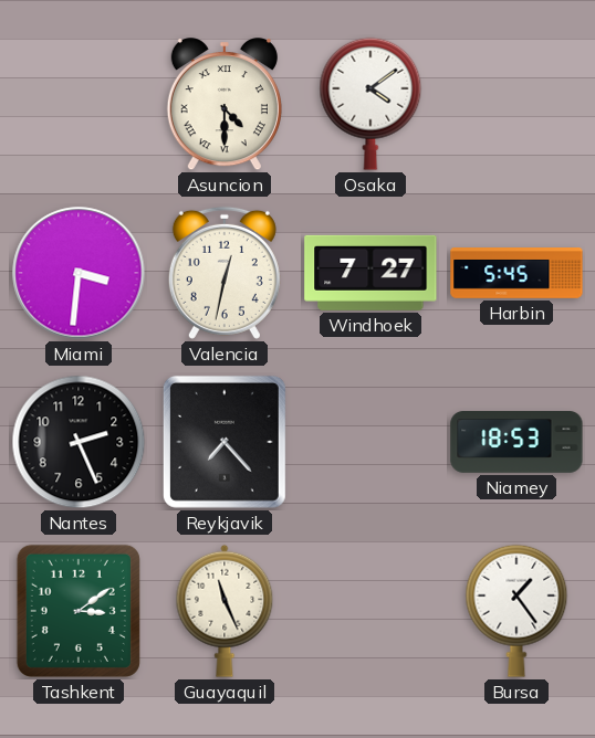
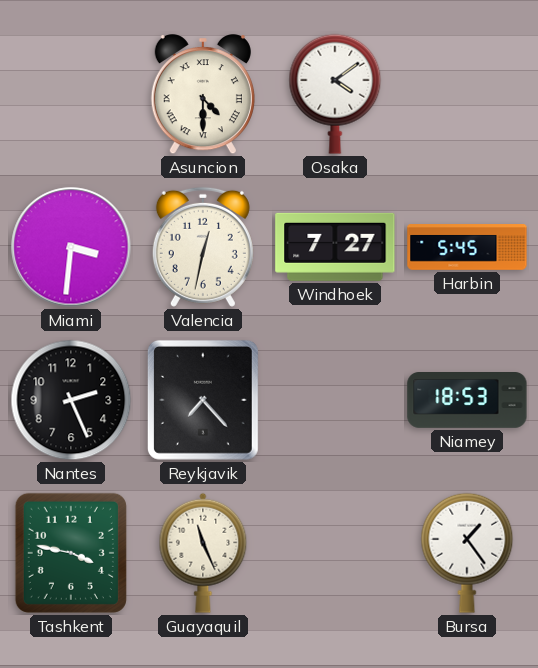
Tashkent: 3:09 -> 3:47 (71, 553)
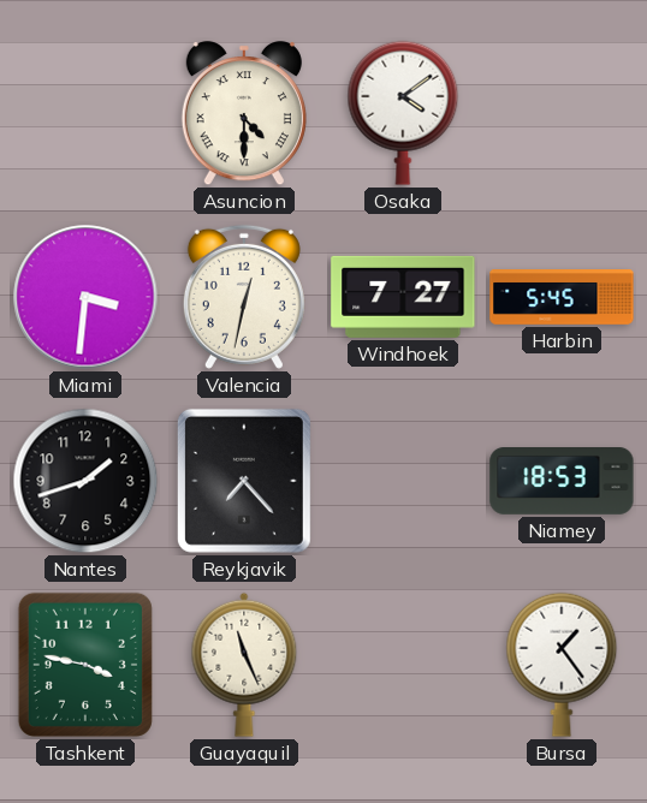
Nantes: 2:26 -> 1:42 (85, 481)
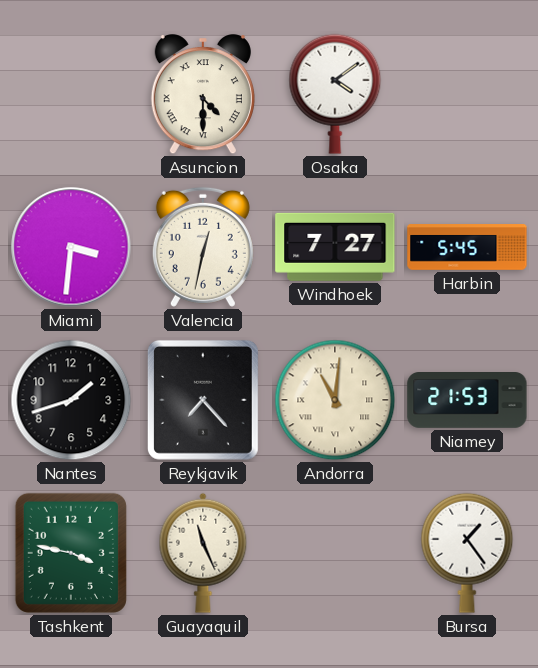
Andorra: none -> 11:01 (335, 400)
Niamey: 18:53 -> 21:53 (467, 401)
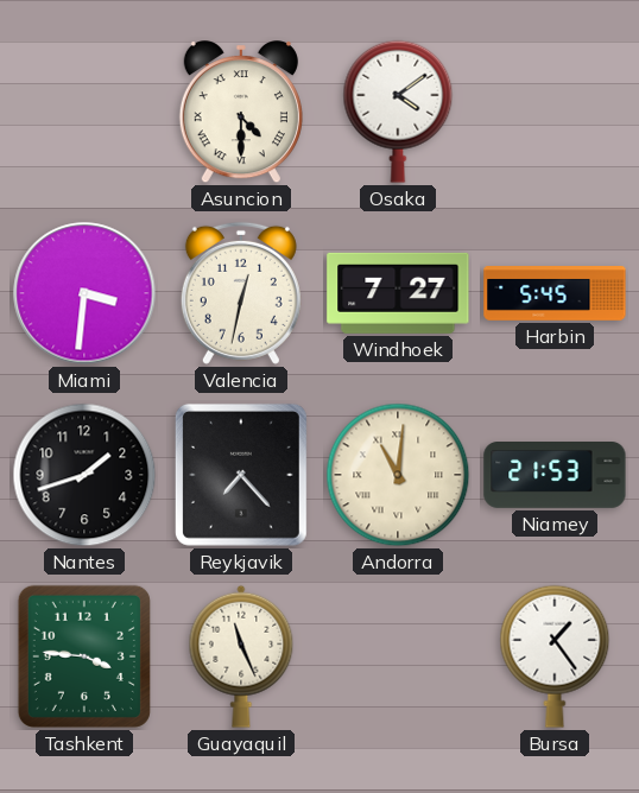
Tashkent: 3:47 -> 3:46 (84, 656)
